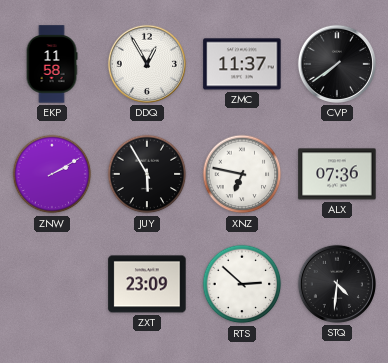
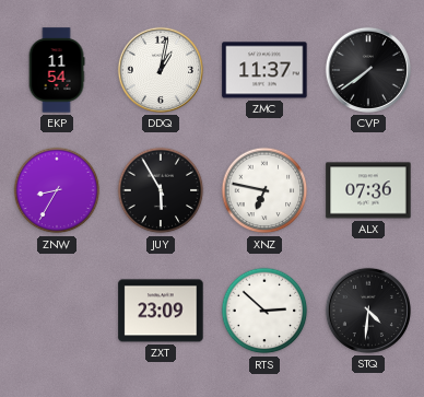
EKP: 11:58 -> 11:54 (57, 70)
DDQ: 12:55 -> 1:02 (161, 70)
ZNW: 2:10 -> 8:35 (57, 190)
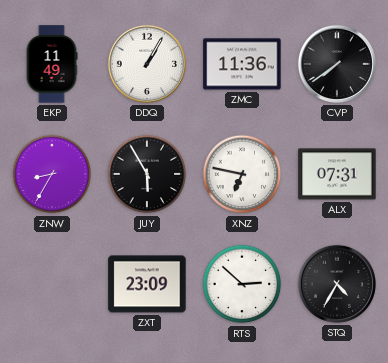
EKP: 11:54 -> 11:49 (52, 64)
DDQ: 1:02 -> 1:05 (147, 64)
ZMC: 11:37 -> 11:36 (242, 64)
ALX: 07:36 -> 07:31 (337, 174)
STQ: 4:31 -> 4:35 (337, 284)
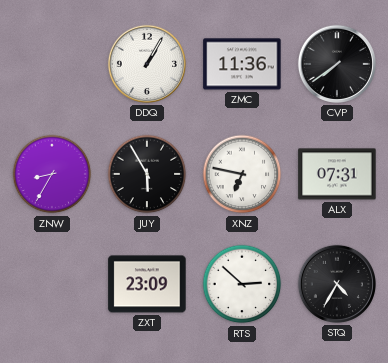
EKP: 11:49 -> none (52, 64)
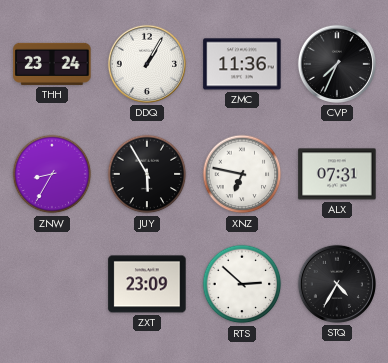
THH: none -> 23:24 (52, 64)
CVP: 7:39 -> 7:34 (337, 64)
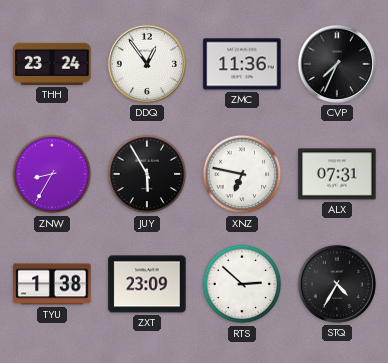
DDQ: 1:05 -> 12:54 (147, 64)
TYU: none -> 1:38 (52, 284)
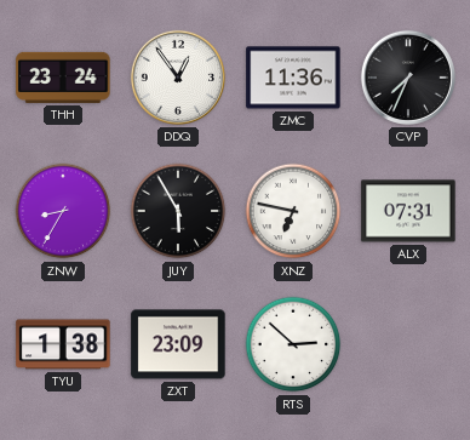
STQ: 4:35 -> none (337, 284)
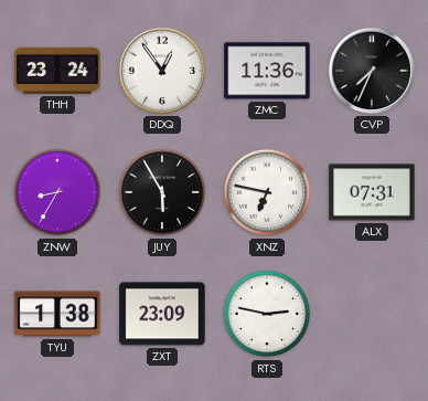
RTS: 2:52 -> 2:47 (267, 314)
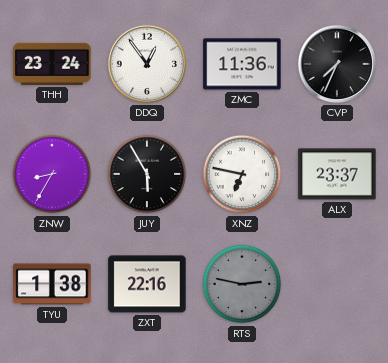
ALX: 07:31 -> 23:37 (337, 174)
ZXT: 23:09 -> 22:16 (147, 284)
RTS dial: white -> grey (242, 284)
